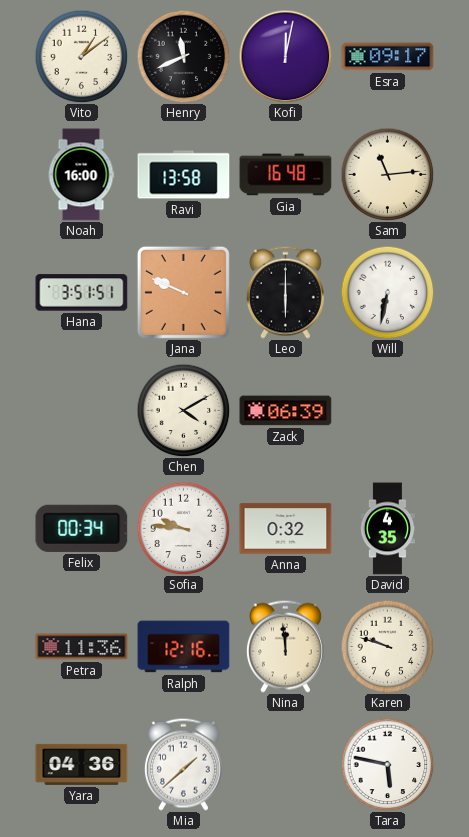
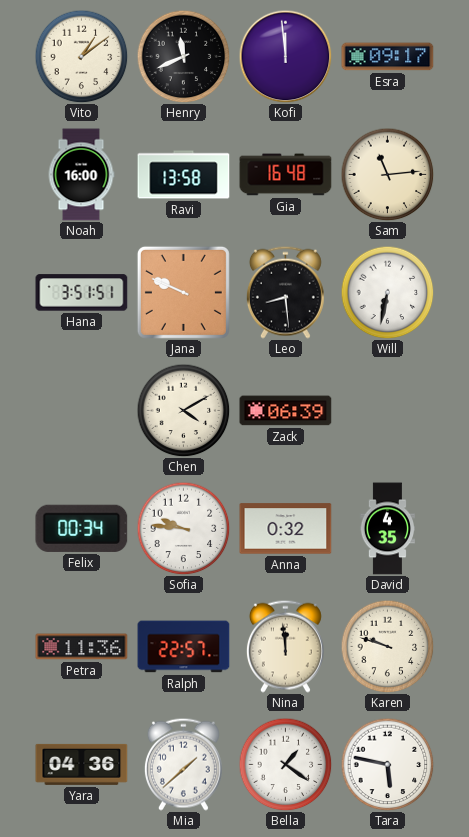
Kofi: 12:02 -> 11:59 (285, 56)
Leo: 6:00 -> 8:29 (285, 292)
Ralph: 12:16 -> 22:57 (184, 647)
Bella: none -> 1:21 (285, 764)
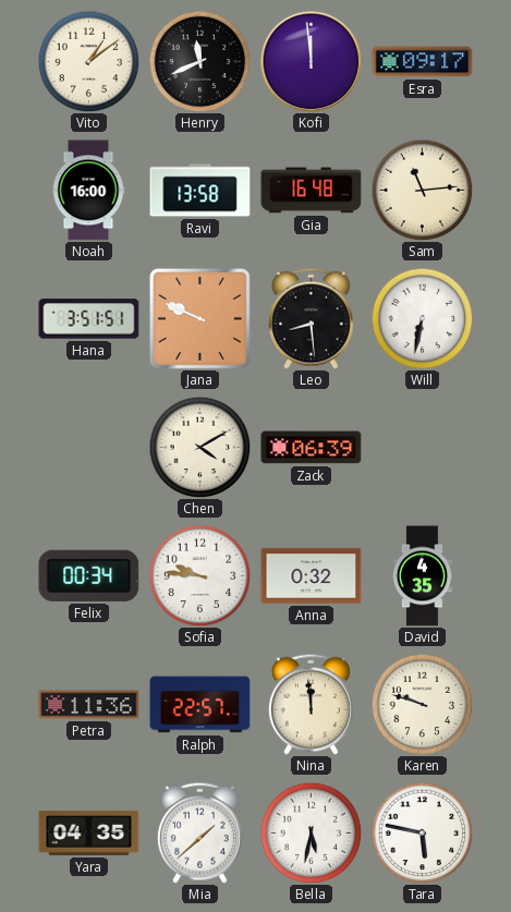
Yara: 04:36 -> 04:35 (89, 832)
Bella: 1:21 -> 5:32 (311, 832)
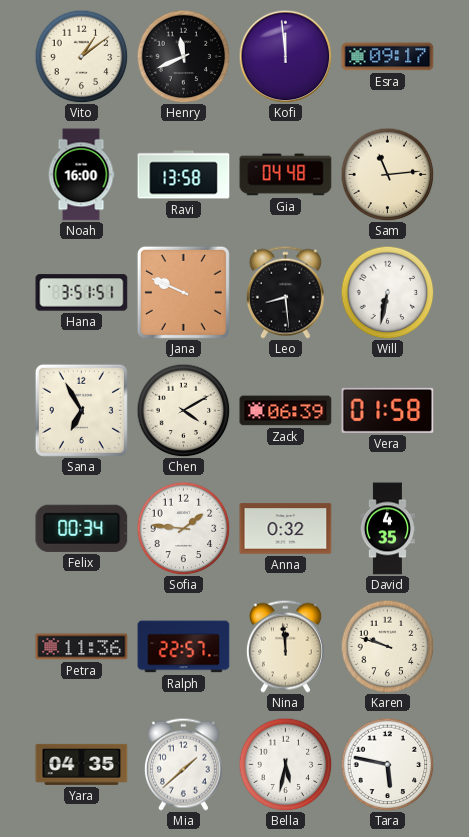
Gia: 16:48 -> 04:48 (286, 175)
Sana: none -> 6:55 (81, 410)
Vera: none -> 01:58 (388, 410)
Sofia: 9:46 -> 1:46 (183, 528)
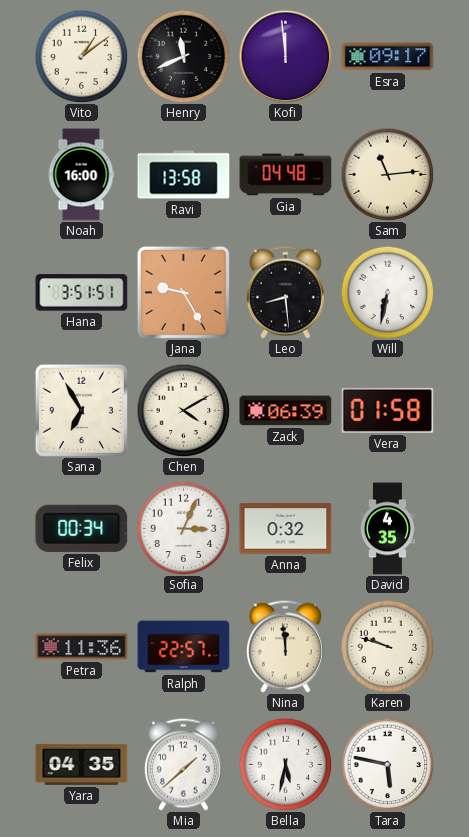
Jana: 9:49 -> 9:25 (183, 292)
Sofia: 1:46 -> 3:04 (183, 528)
